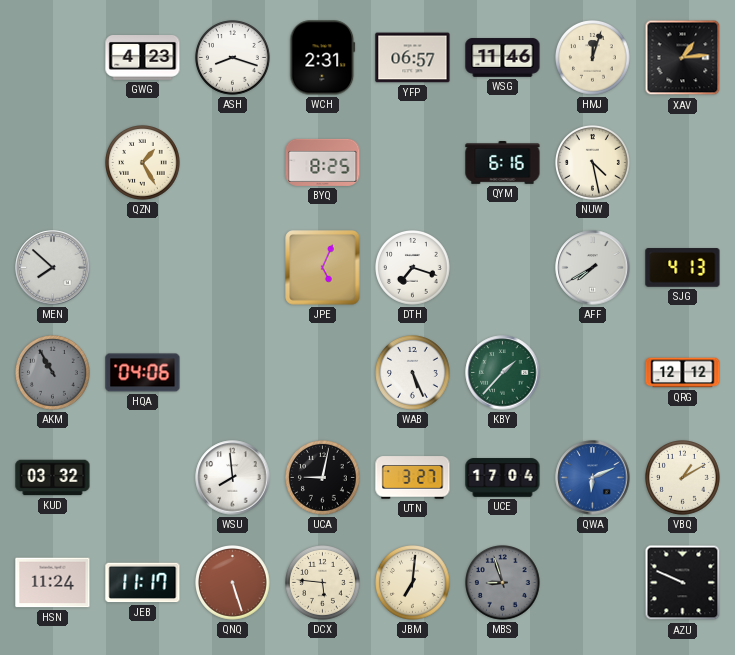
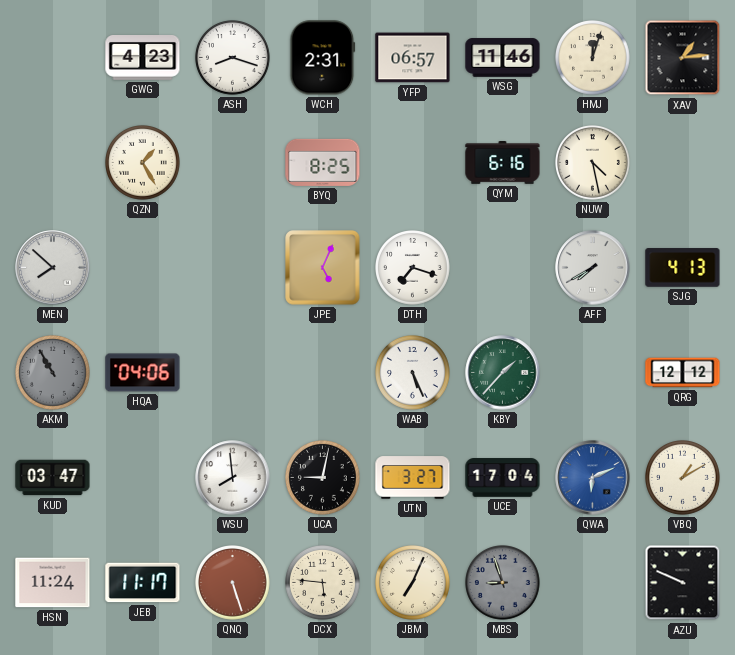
KUD: 03:32 -> 03:47 (53, 478)
JBM: 7:01 -> 7:04 (413, 583)
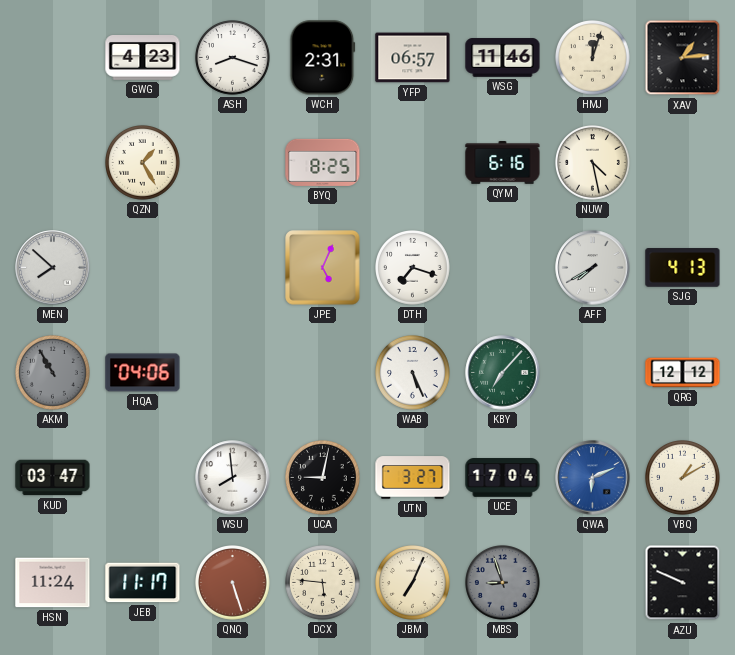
KBY: 1:37 -> 7:07 (503, 373)
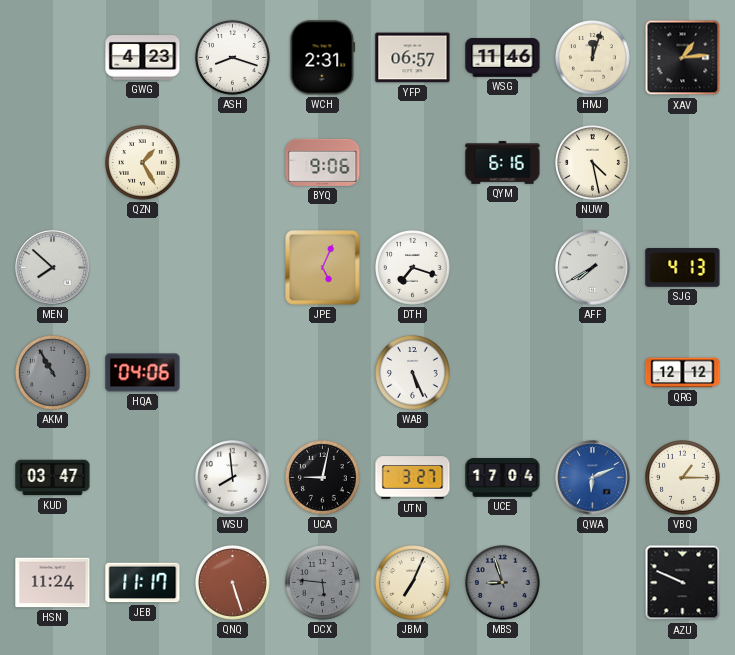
BYQ: 8:25 -> 9:06 (323, 162)
KBY: 7:07 -> none (503, 373)
VBQ: 1:10 -> 1:15 (683, 478)
DCX dial: cream -> grey (323, 583)
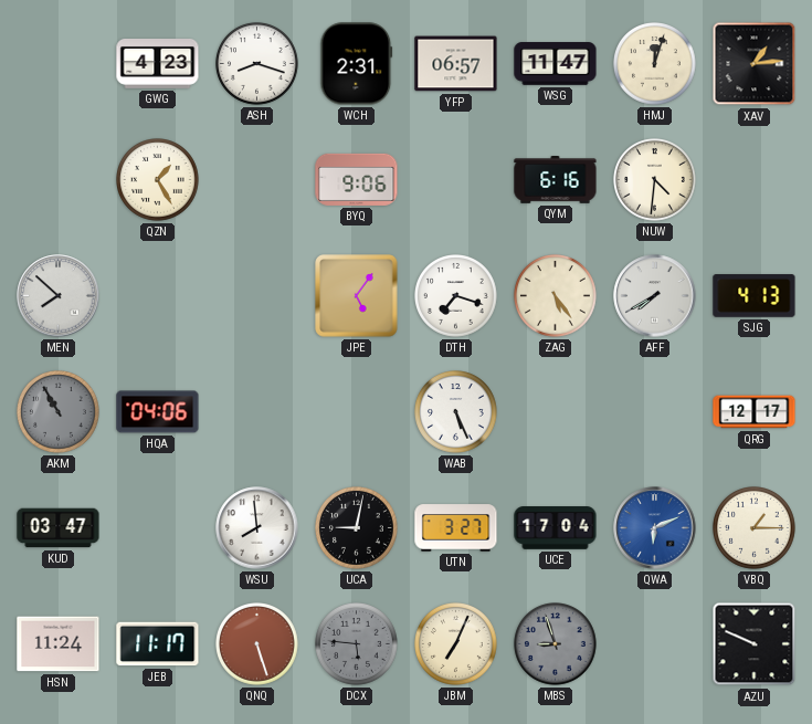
WSG: 11:46 -> 11:47 (556, 64)
NUW: 4:28 -> 4:31 (655, 180)
JPE: 5:04 -> 5:06 (357, 296)
ZAG: none -> 5:24 (556, 296)
QRG: 12:12 -> 12:17 (755, 412)
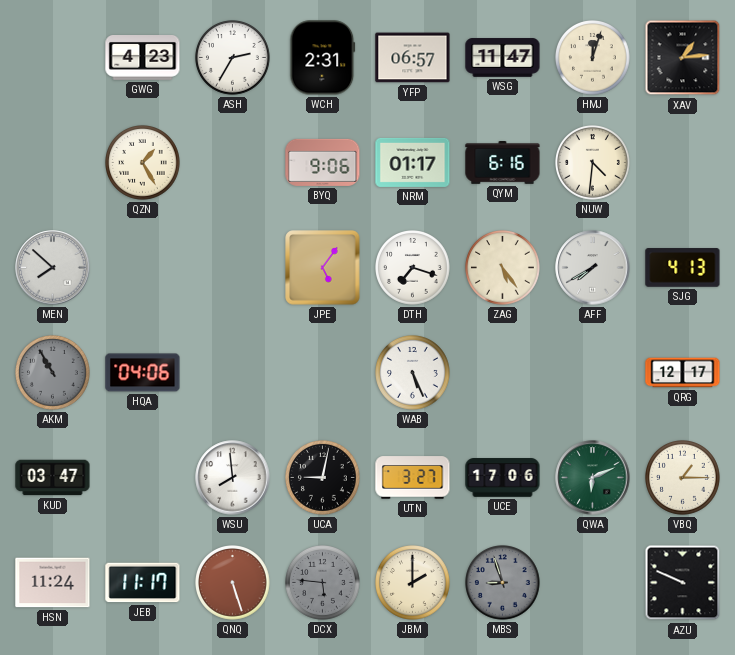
ASH: 8:18 -> 2:35 (233, 58)
NRM: none -> 01:17 (413, 162)
UCE: 17:04 -> 17:06 (503, 478)
QWA dial: blue -> green (593, 478)
JBM: 7:04 -> 2:00 (413, 583)
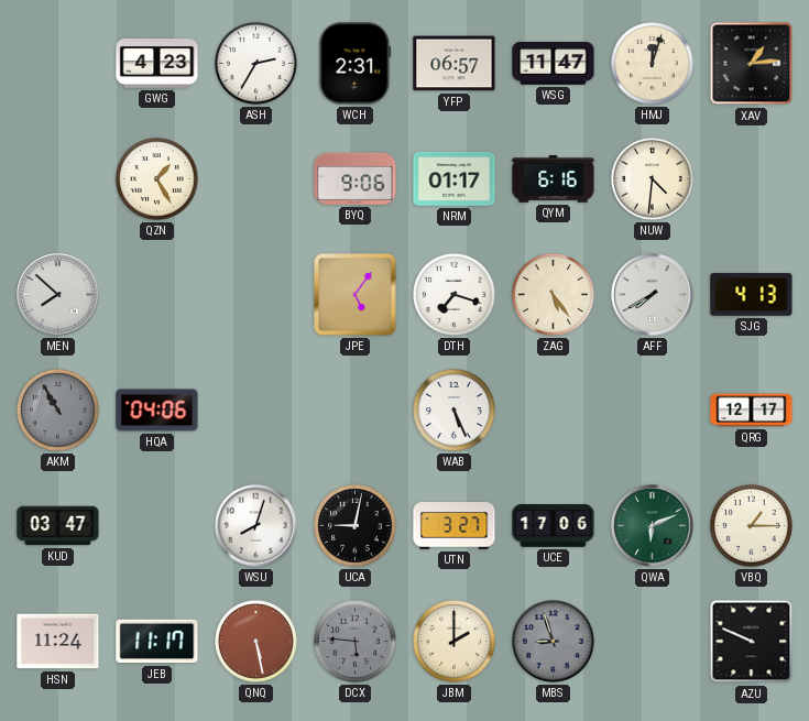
WSU: 7:59 -> 8:03 (256, 526)
QNQ: 5:27 -> 5:28 (256, 642)
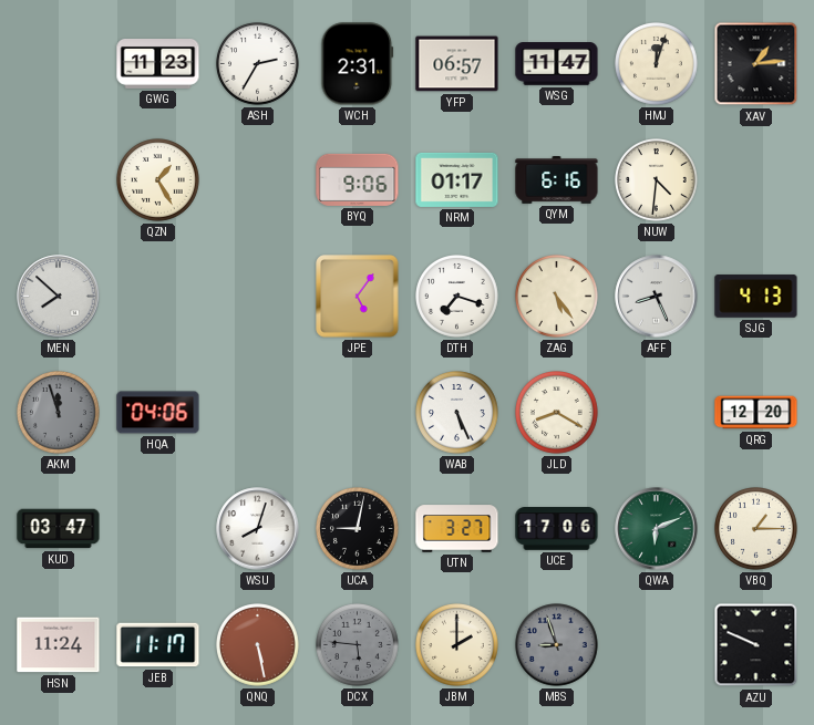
GWG: 4:23 -> 11:23 (158, 64)
AFF: 7:40 -> 8:26 (657, 297)
AKM: 10:55 -> 11:57 (59, 413)
JLD: none -> 8:20 (557, 413)
QRG: 12:17 -> 12:20 (756, 413)
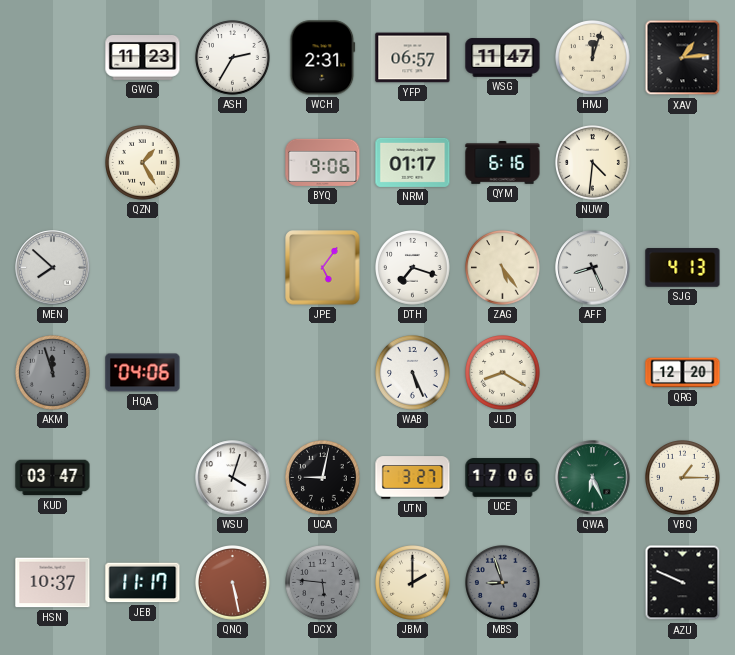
WSU: 8:03 -> 4:03 (233, 478)
QWA: 6:11 -> 6:26 (593, 478)
HSN: 11:24 -> 10:37 (53, 583)
